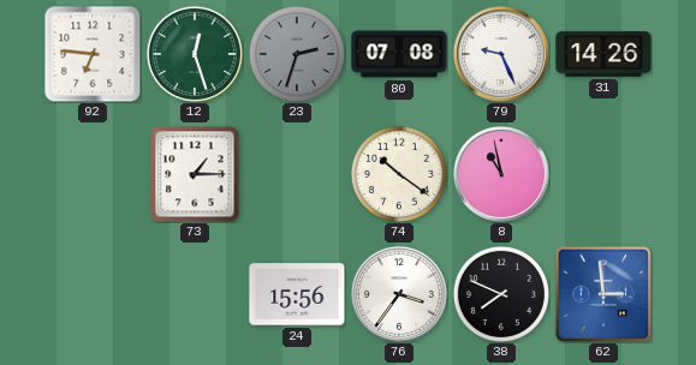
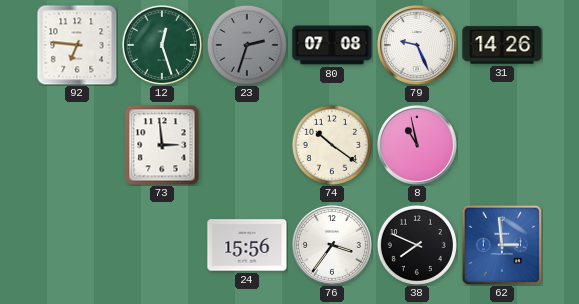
73: 1:15 -> 2:59 (162, 145)
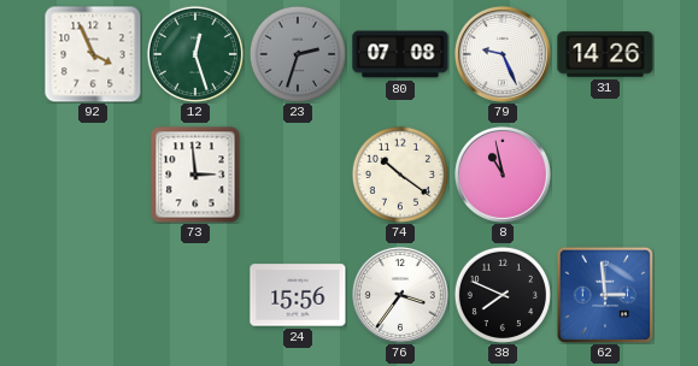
92: 6:46 -> 3:56 (93, 54)
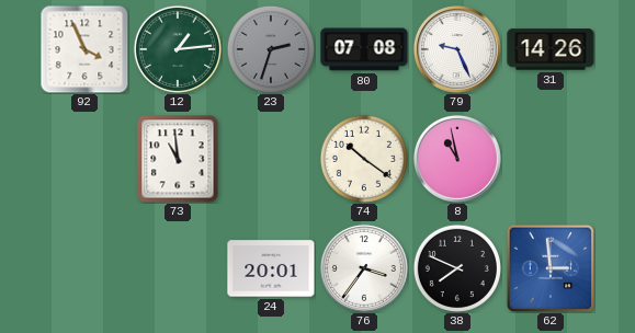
12: 12:27 -> 1:14 (178, 49)
73: 2:59 -> 10:59 (178, 159)
24: 15:56 -> 20:01 (271, 268)
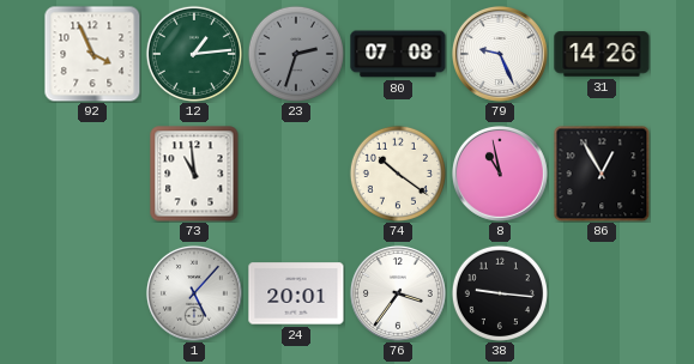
86: none -> 12:55 (602, 174)
1: none -> 5:07 (194, 293)
38: 7:49 -> 9:16 (500, 293)
62: 2:59 -> none (551, 268)
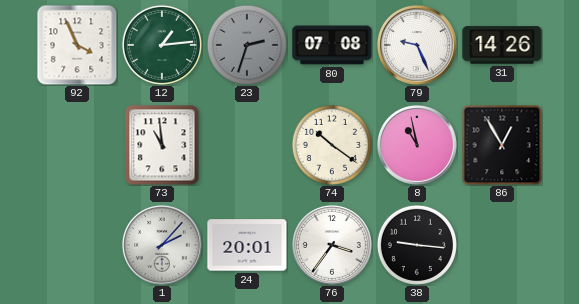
1: 5:07 -> 2:07 (162, 245)
